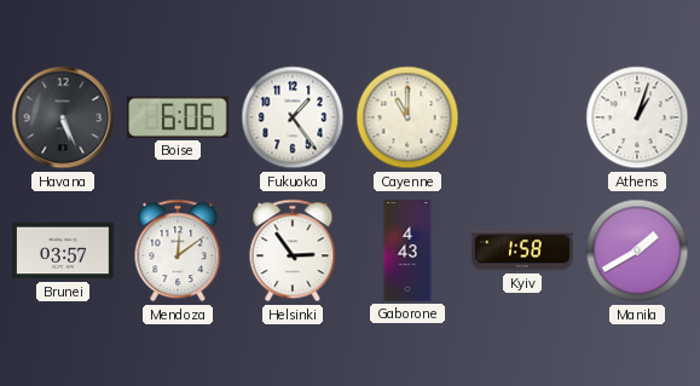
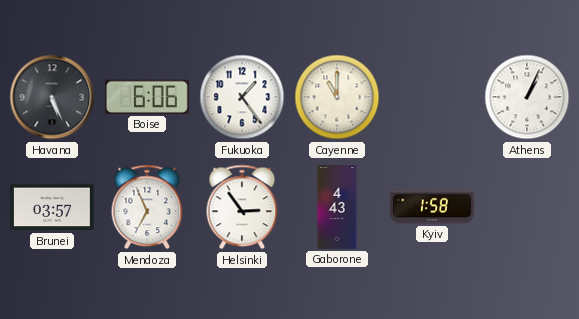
Athens: 1:03 -> 1:04 (527, 97)
Mendoza: 12:09 -> 6:56 (147, 207)
Manila: 1:40 -> none (637, 250)
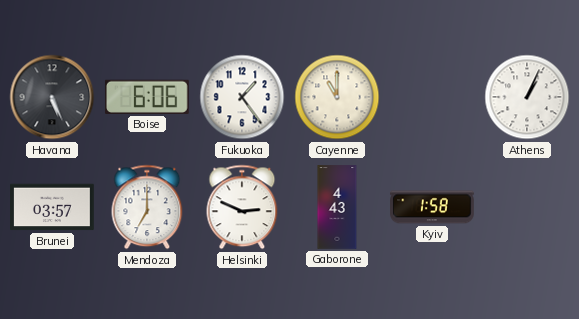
Mendoza: 6:56 -> 7:00 (147, 207)
Helsinki: 2:54 -> 2:49 (242, 207)
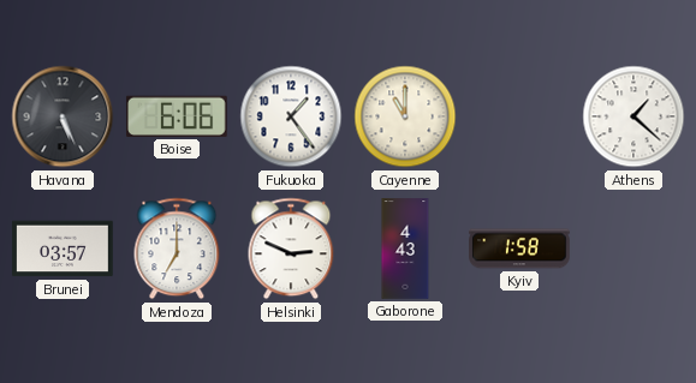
Athens: 1:04 -> 1:22 (633, 116)
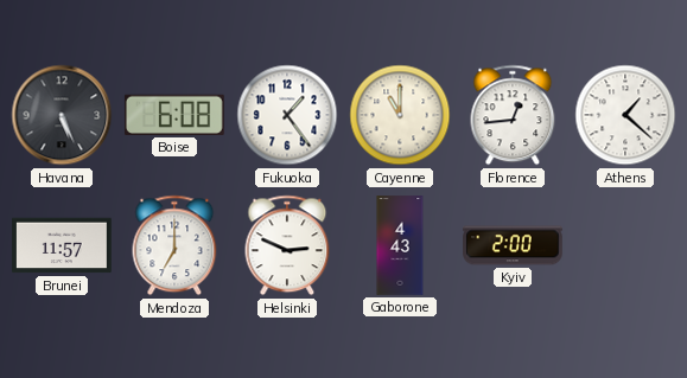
Boise: 6:06 -> 6:08 (174, 115)
Florence: none -> 12:44 (513, 115)
Brunei: 03:57 -> 11:57 (62, 245)
Kyiv: 1:58 -> 2:00 (513, 245)
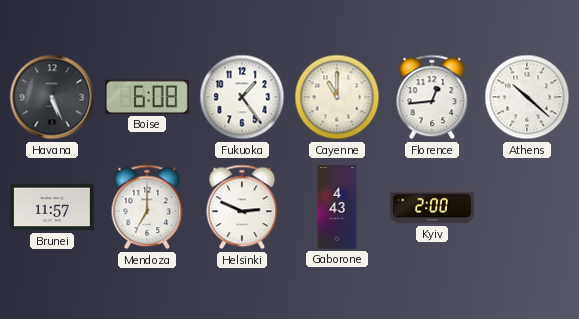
Athens: 1:22 -> 10:22 (527, 97)
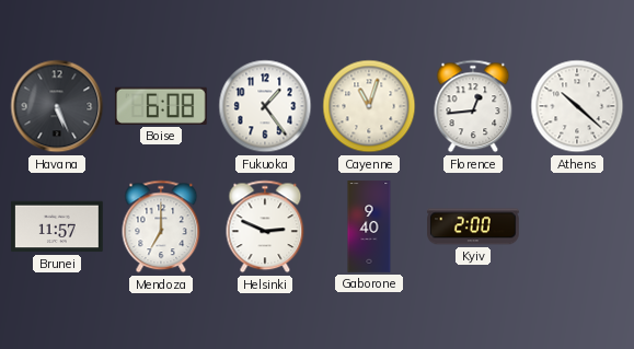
Cayenne: 11:00 -> 11:03 (369, 106)
Gaborone: 4:43 -> 9:40 (369, 226)
